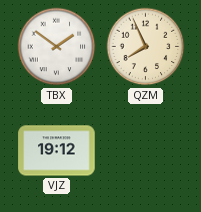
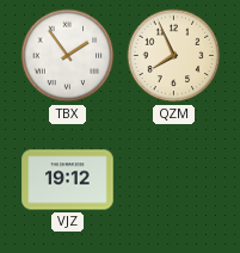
TBX: 1:51 -> 1:54 (68, 56)
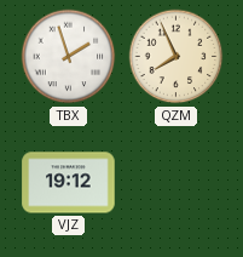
TBX: 1:54 -> 1:57 (69, 57)
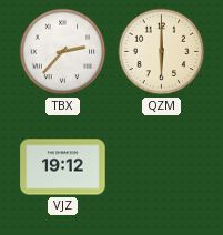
TBX: 1:57 -> 2:37 (63, 52)
QZM: 7:56 -> 6:00 (162, 52)
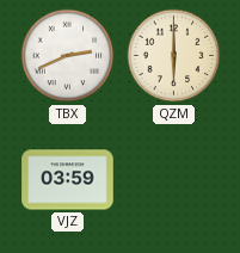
TBX: 2:37 -> 2:41 (68, 56)
VJZ: 19:12 -> 03:59 (68, 180)
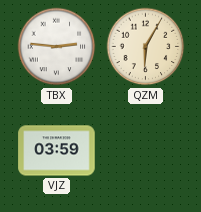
TBX: 2:41 -> 2:46 (57, 47)
QZM: 6:00 -> 6:05 (146, 47)
